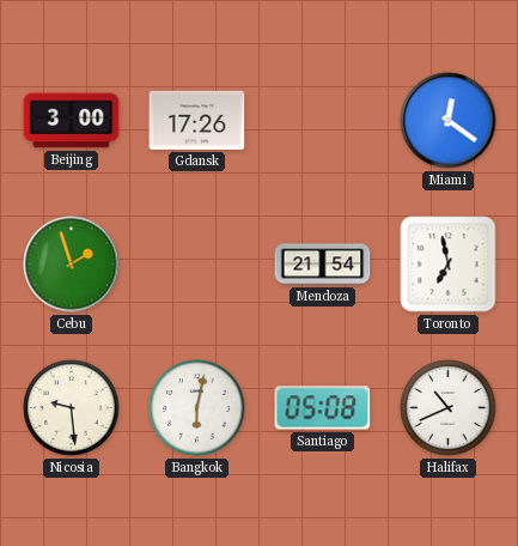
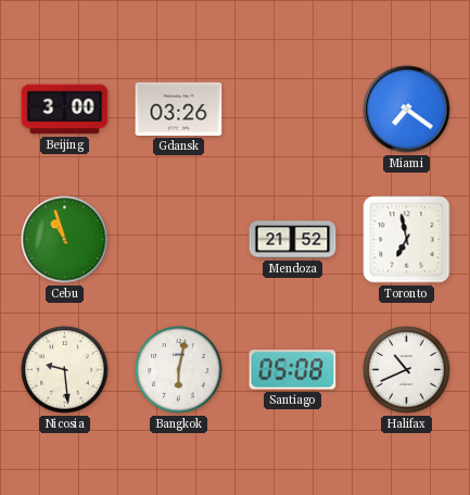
Gdansk: 17:26 -> 03:26 (179, 109)
Miami: 12:21 -> 7:21 (407, 110)
Cebu: 1:57 -> 10:57 (65, 240)
Mendoza: 21:54 -> 21:52 (293, 240)
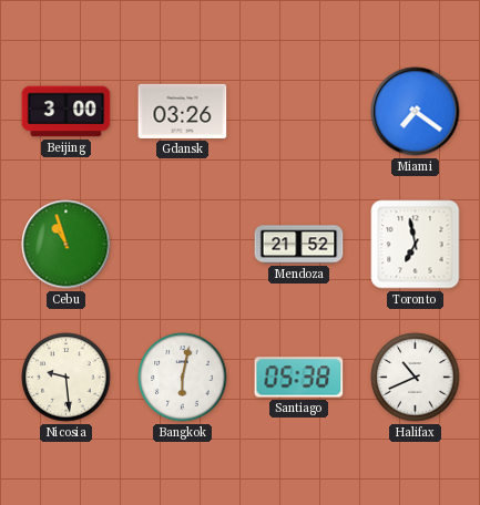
Santiago: 05:08 -> 05:38 (299, 378)
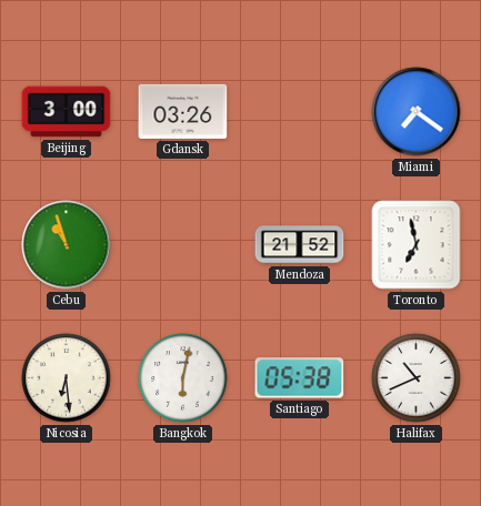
Nicosia: 9:29 -> 6:29 (67, 378)
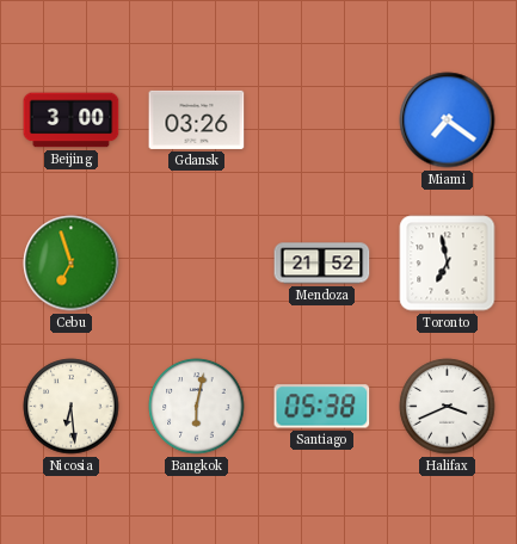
Cebu: 10:57 -> 6:57 (72, 264)
Halifax: 10:41 -> 3:41 (448, 407)
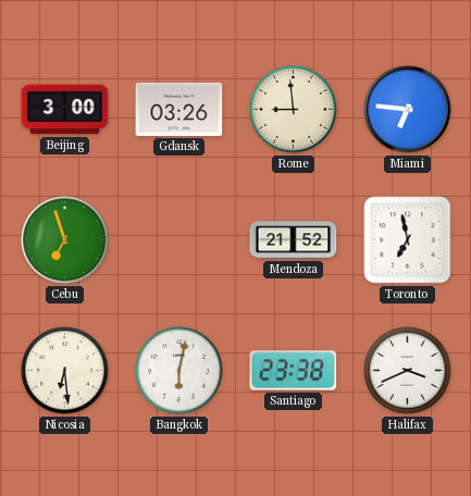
Rome: none -> 8:59 (294, 110)
Miami: 7:21 -> 6:46 (408, 110)
Santiago: 05:38 -> 23:38 (294, 371)
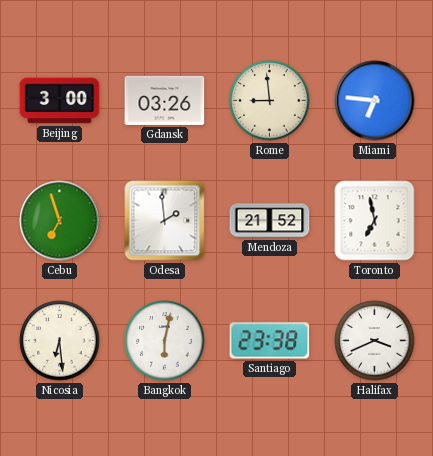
Odesa: none -> 1:59 (165, 221)
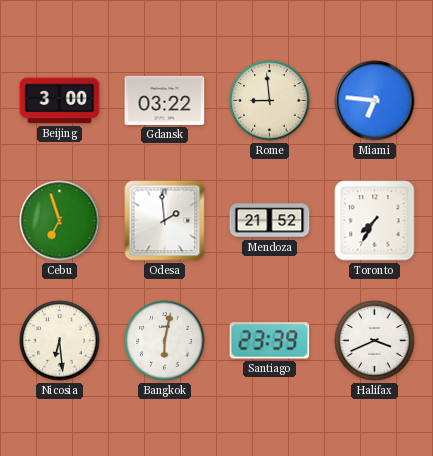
Gdansk: 03:26 -> 03:22 (165, 100)
Toronto: 6:58 -> 7:35 (375, 221)
Santiago: 23:38 -> 23:39 (270, 341)
